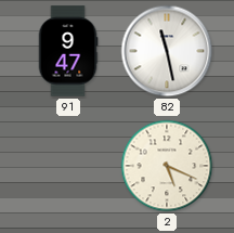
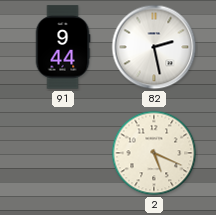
91: 9:47 -> 9:44 (63, 47)
82: 11:28 -> 2:28 (154, 47)
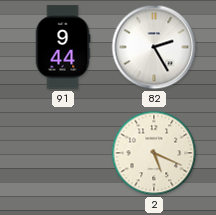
82: 2:28 -> 2:25 (154, 47)
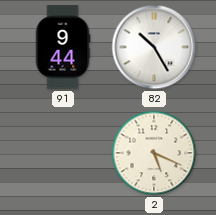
82: 2:25 -> 10:25 (154, 47)
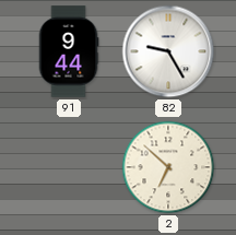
82: 10:25 -> 9:25 (168, 51)
2: 5:19 -> 6:52 (168, 167)
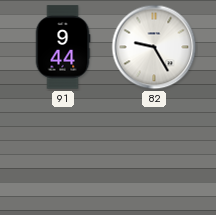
2: 6:52 -> none (168, 167)
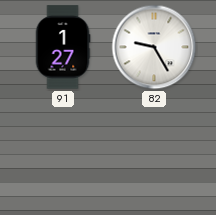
91: 9:44 -> 1:27 (63, 47)
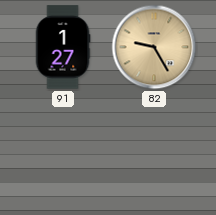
82 dial: white -> champagne (154, 47)
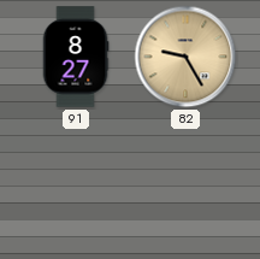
91: 1:27 -> 8:27 (76, 57)
